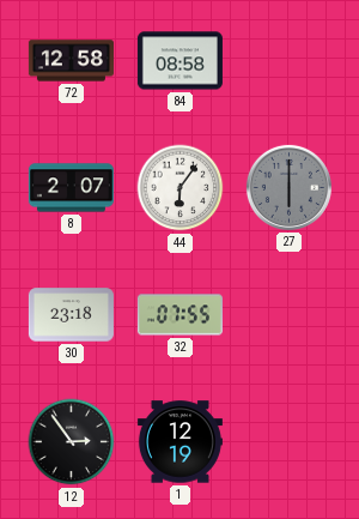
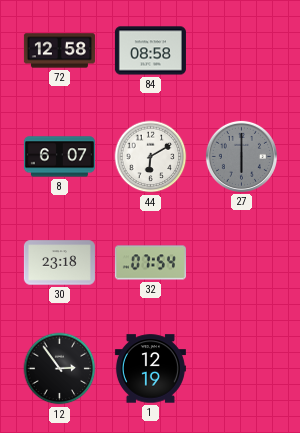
8: 2:07 -> 6:07 (59, 157)
44: 6:06 -> 6:10 (151, 157)
32: 07:55 -> 07:54 (150, 263)
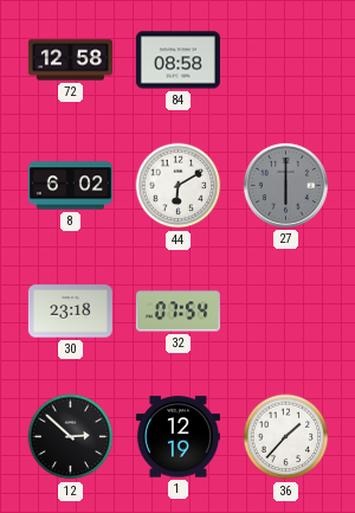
8: 6:07 -> 6:02 (70, 186)
12: 2:54 -> 2:52 (71, 437)
36: none -> 1:37 (286, 437)
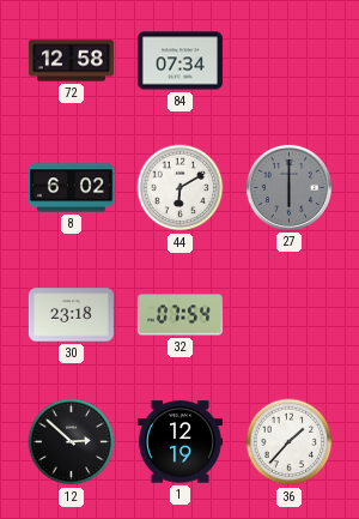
84: 08:58 -> 07:34 (180, 61)
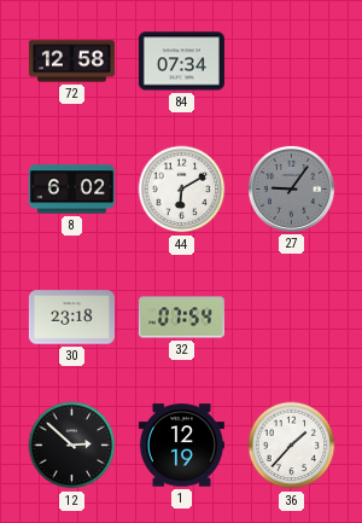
27: 6:00 -> 9:06 (291, 188)
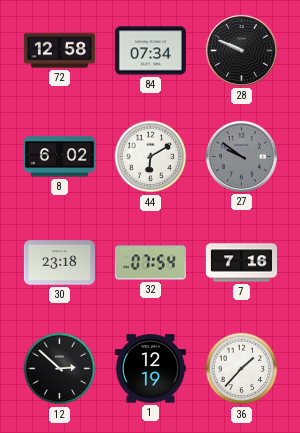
28: none -> 9:49 (241, 50)
27: 9:06 -> 9:51 (241, 156)
7: none -> 7:16 (241, 263)
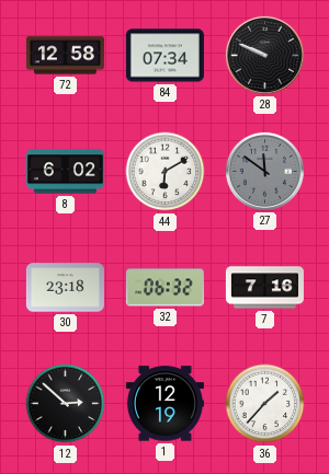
27: 9:51 -> 11:51 (264, 171)
32: 07:54 -> 06:32 (164, 288)
